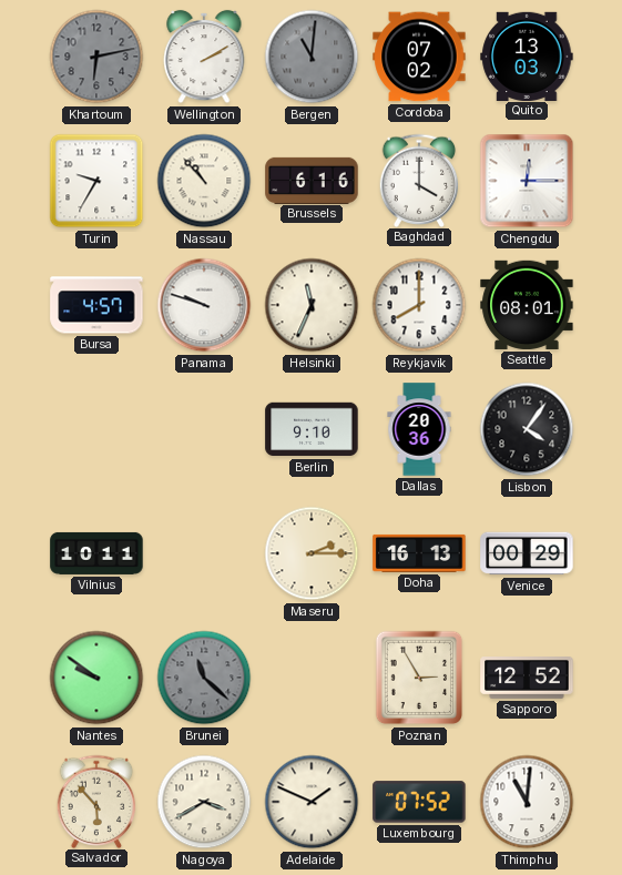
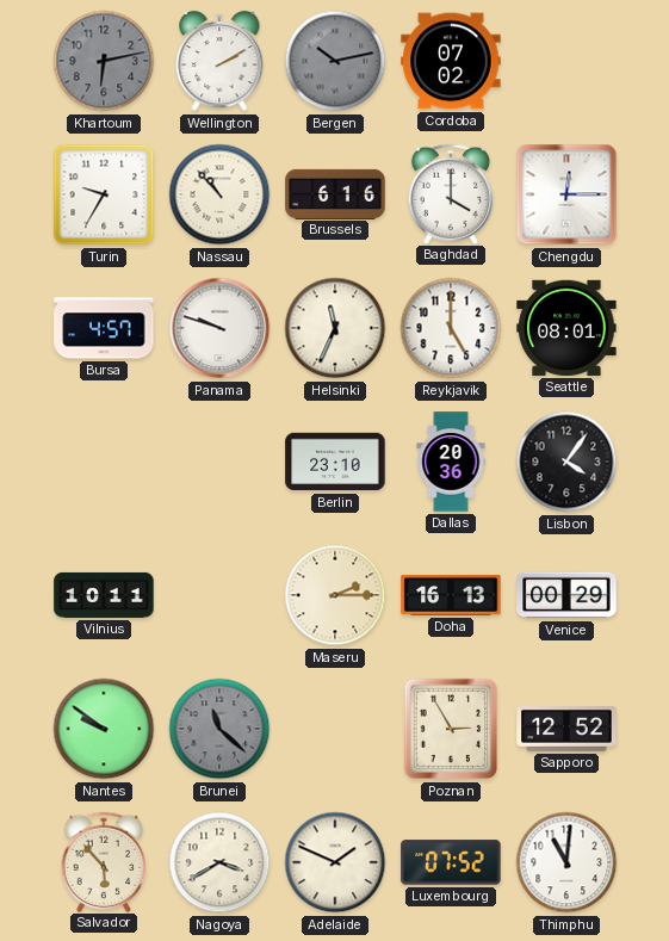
Bergen: 11:01 -> 10:13 (335, 61)
Quito: 13:03 -> none (527, 55)
Reykjavik: 8:00 -> 5:00 (451, 328)
Berlin: 9:10 -> 23:10 (335, 462)
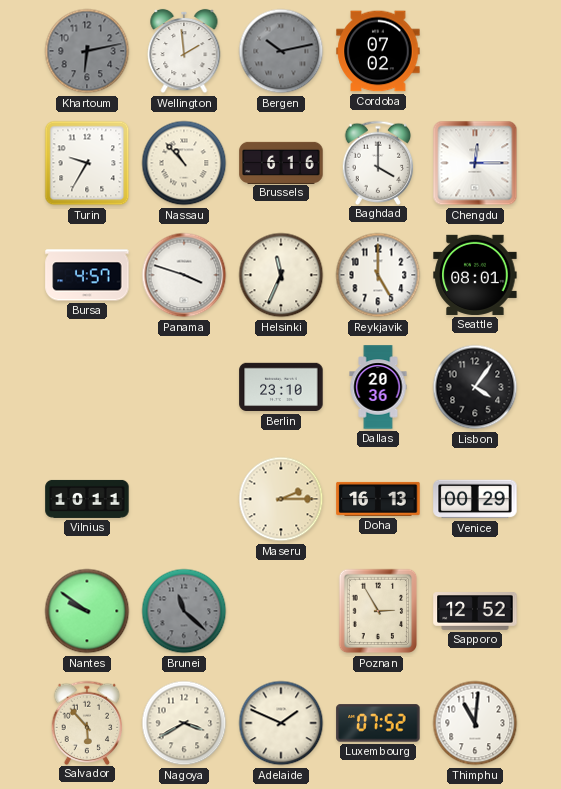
Wellington: 2:10 -> 1:59 (184, 51)
Panama: 9:48 -> 3:48 (184, 275)
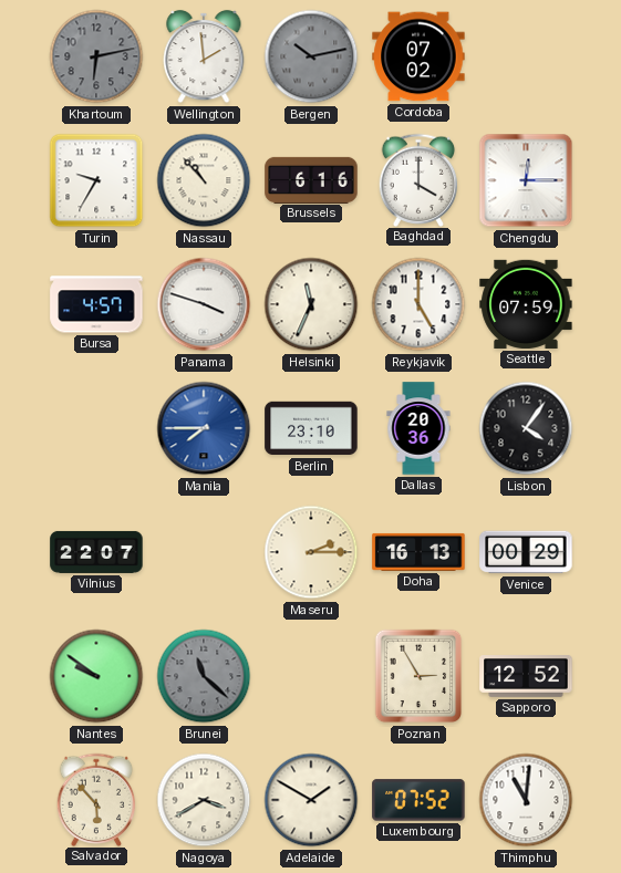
Seattle: 08:01 -> 07:59 (526, 304)
Manila: none -> 7:45 (204, 428)
Vilnius: 10:11 -> 22:07 (96, 552)
Adelaide: 1:49 -> 1:50 (311, 800)
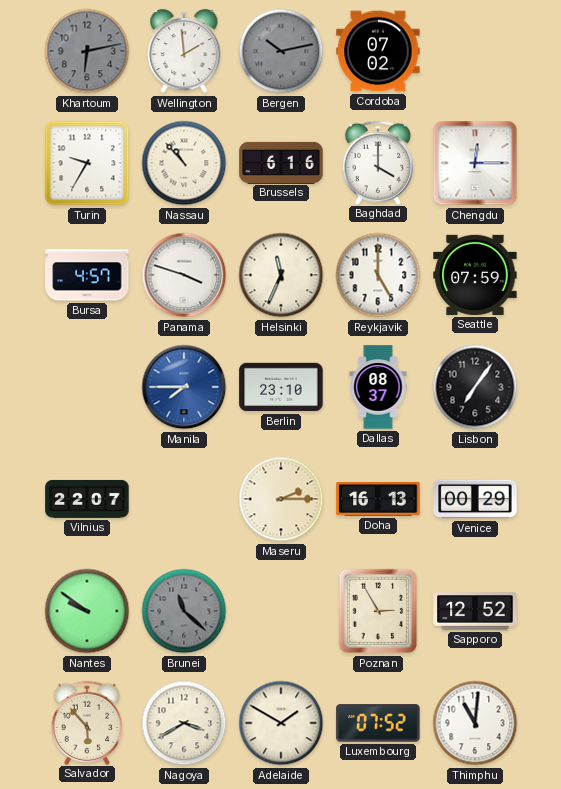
Dallas: 20:36 -> 08:37 (378, 387)
Lisbon: 4:06 -> 7:06 (475, 387)
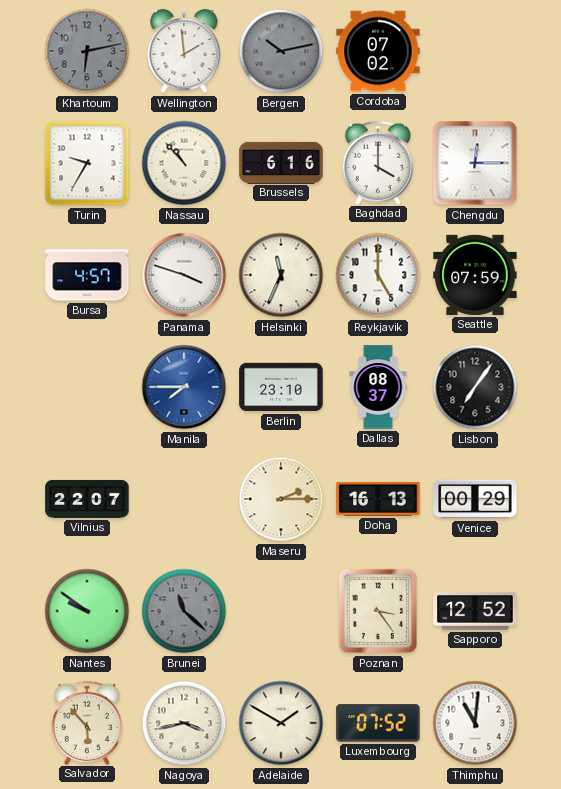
Poznan: 2:55 -> 3:24 (378, 611)
Nagoya: 3:40 -> 3:43 (184, 723)
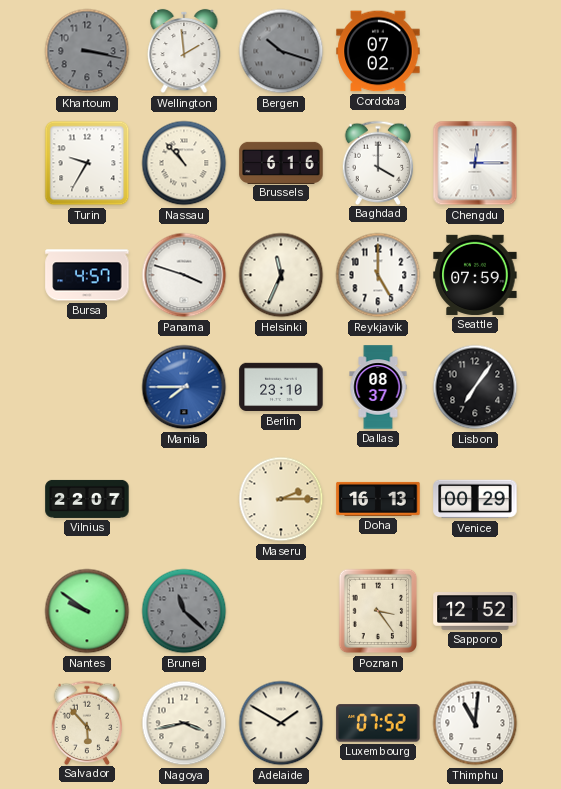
Khartoum: 6:13 -> 3:17 (87, 51)
Bergen: 10:13 -> 10:18 (281, 51)
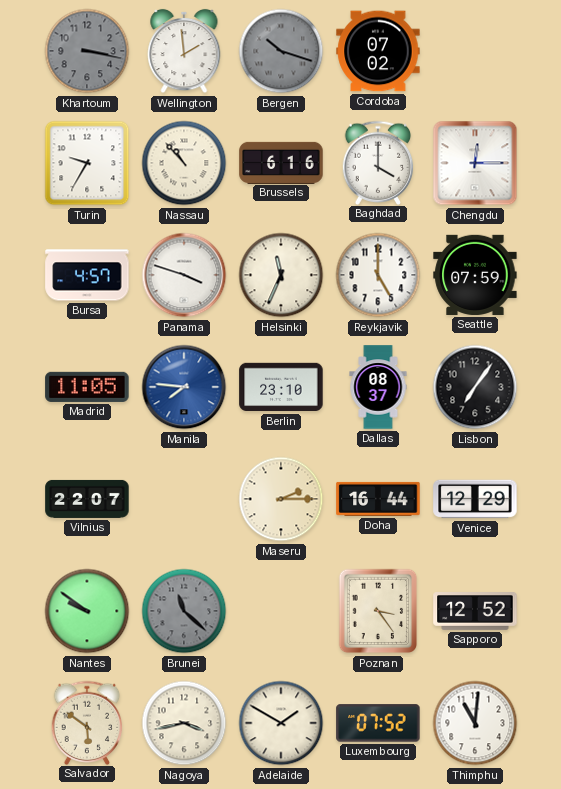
Madrid: none -> 11:05 (87, 387)
Manila: 7:45 -> 7:46 (184, 387)
Doha: 16:13 -> 16:44 (378, 499)
Venice: 00:29 -> 12:29 (475, 499)
Salvador: 5:53 -> 5:51 (87, 722)
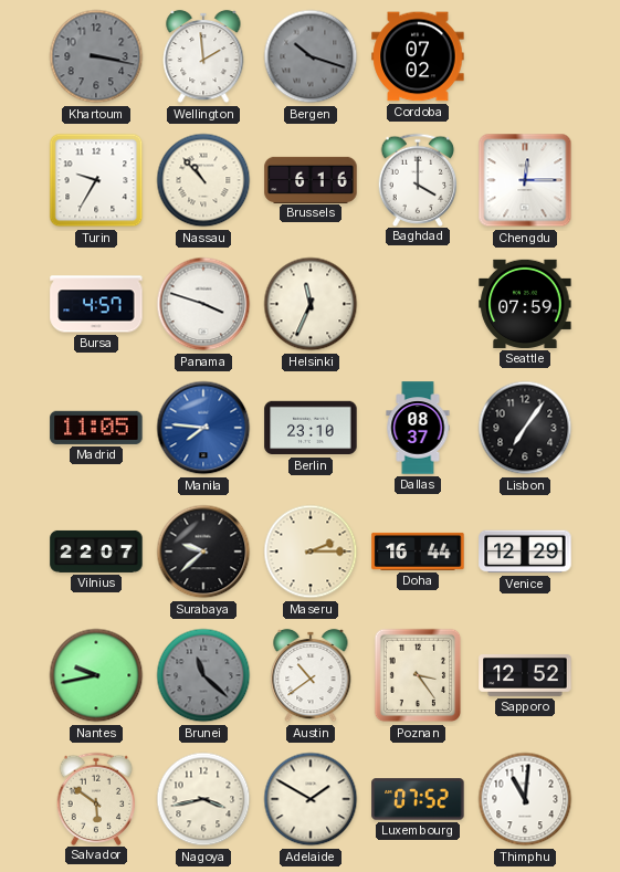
Reykjavik: 5:00 -> none (378, 275)
Surabaya: none -> 9:38 (203, 551)
Nantes: 9:51 -> 9:43 (96, 675)
Austin: none -> 10:39 (311, 675)
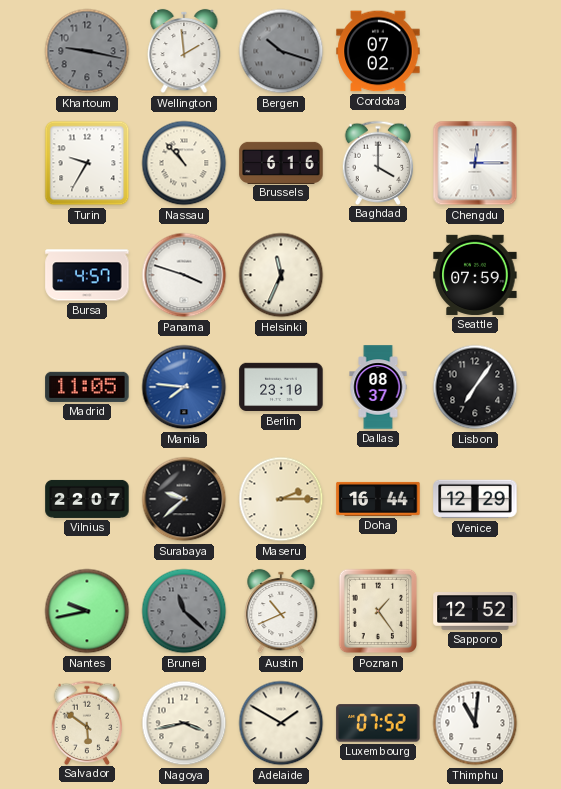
Khartoum: 3:17 -> 9:17 (87, 51)
Austin: 10:39 -> 10:41 (281, 611)
Poznan: 3:24 -> 1:24 (378, 611)
